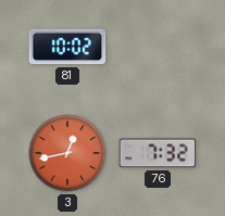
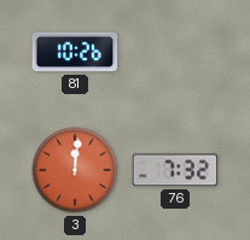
81: 10:02 -> 10:26 (75, 52)
3: 12:43 -> 12:01 (75, 170)
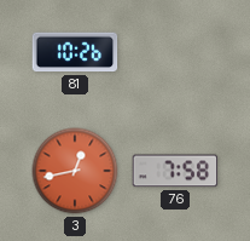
3: 12:01 -> 12:43 (75, 171)
76: 7:32 -> 7:58 (175, 171)
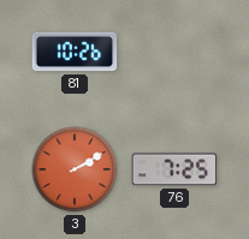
3: 12:43 -> 2:10 (75, 169)
76: 7:58 -> 7:25 (174, 169)
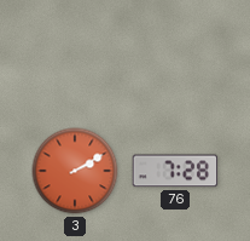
81: 10:26 -> none (75, 52)
76: 7:25 -> 7:28 (175, 171)
